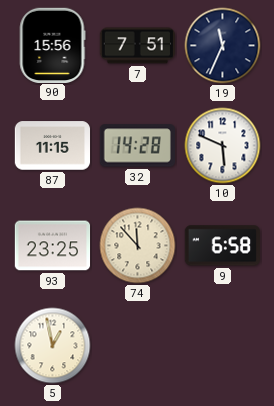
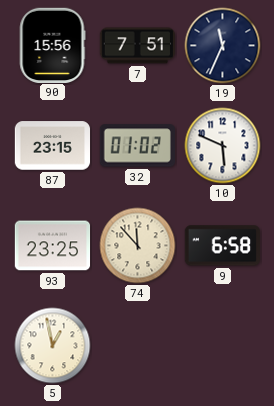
87: 11:15 -> 23:15 (53, 146)
32: 14:28 -> 01:02 (137, 146)
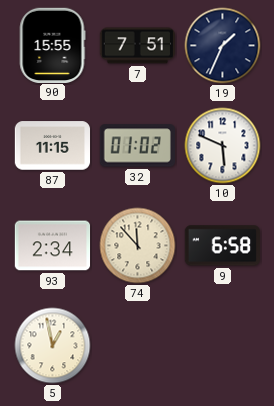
90: 15:56 -> 15:55 (52, 45)
19: 11:34 -> 1:34 (223, 46)
87: 23:15 -> 11:15 (53, 146)
93: 23:25 -> 2:34 (53, 246)
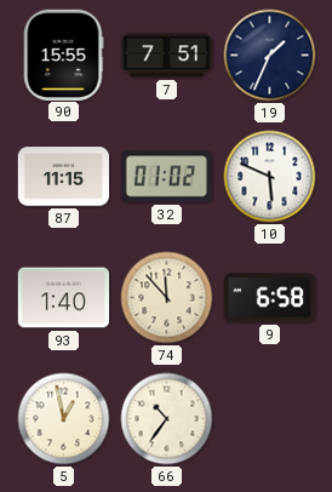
93: 2:34 -> 1:40 (64, 298)
66: none -> 10:36 (167, 419)
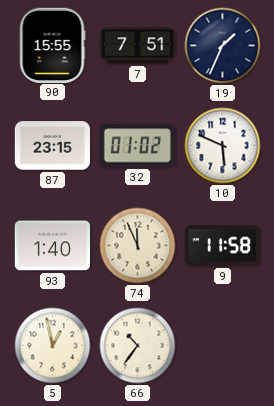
87: 11:15 -> 23:15 (53, 146)
74: 11:53 -> 11:56 (138, 246)
9: 6:58 -> 11:58 (222, 246)
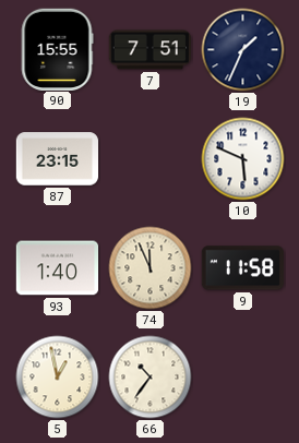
32: 01:02 -> none (137, 146)
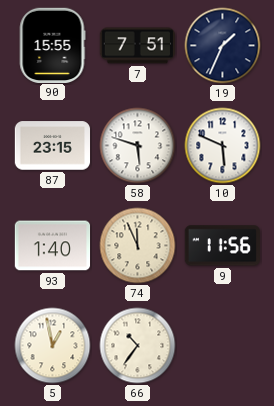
58: none -> 5:48 (138, 146)
9: 11:58 -> 11:56 (222, 246)
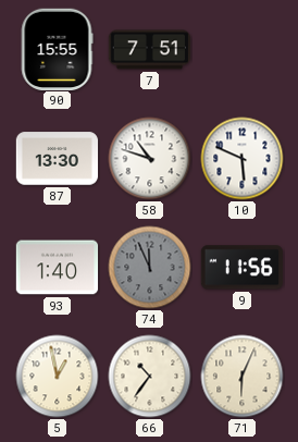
19: 1:34 -> none (223, 46)
87: 23:15 -> 13:30 (58, 159)
58: 5:48 -> 10:48 (150, 159)
74 dial: cream -> grey (150, 268)
71: none -> 6:04 (243, 377)
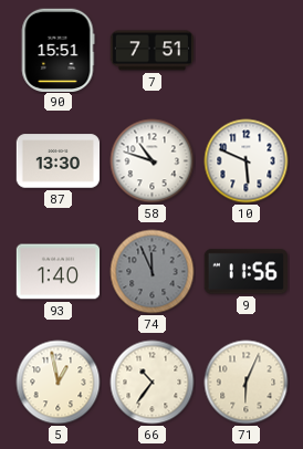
90: 15:55 -> 15:51 (58, 50)
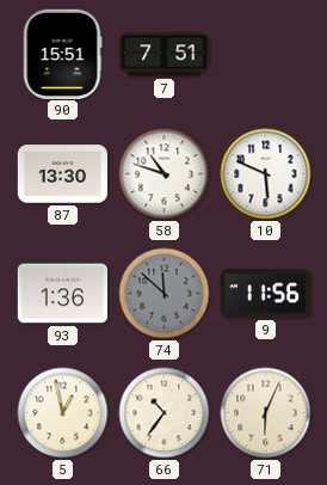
93: 1:40 -> 1:36 (63, 294)
74: 11:56 -> 11:52 (165, 294)
